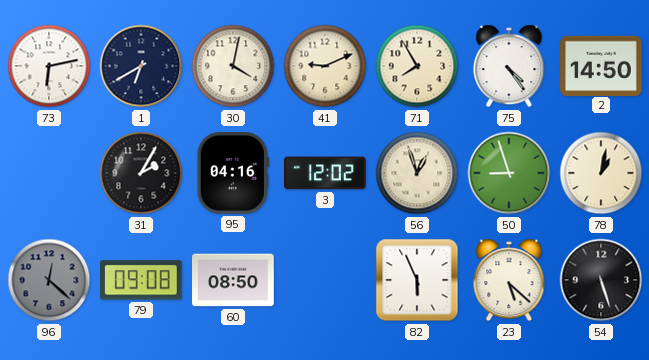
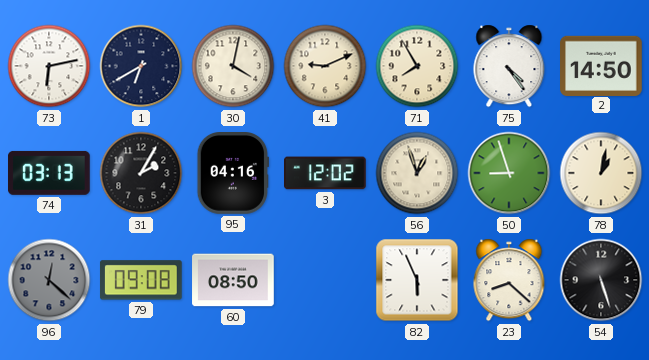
74: none -> 03:13 (50, 173)
23: 5:22 -> 8:22 (509, 280)
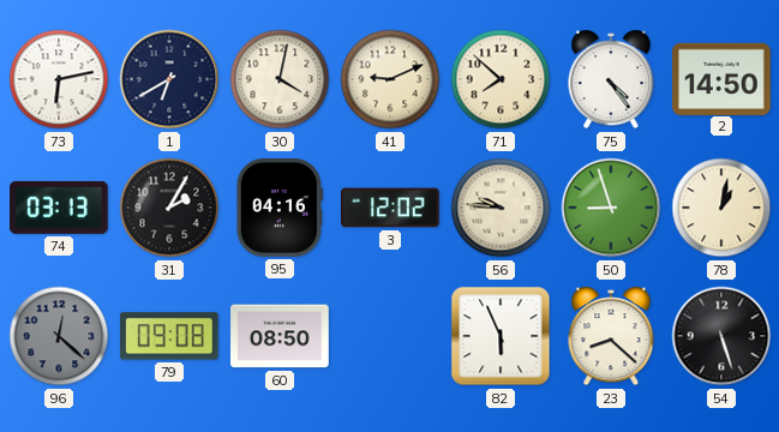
71: 7:55 -> 7:52 (501, 79)
56: 12:57 -> 9:46 (501, 208)
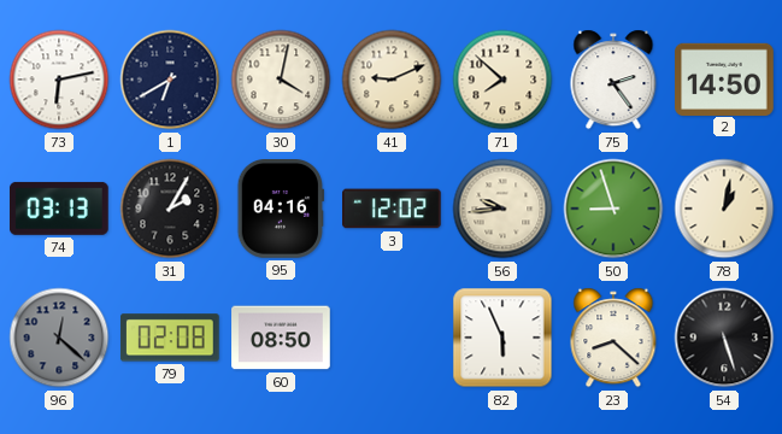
75: 4:24 -> 2:24 (613, 80)
56: 9:46 -> 9:44 (502, 209)
79: 09:08 -> 02:08 (170, 338)
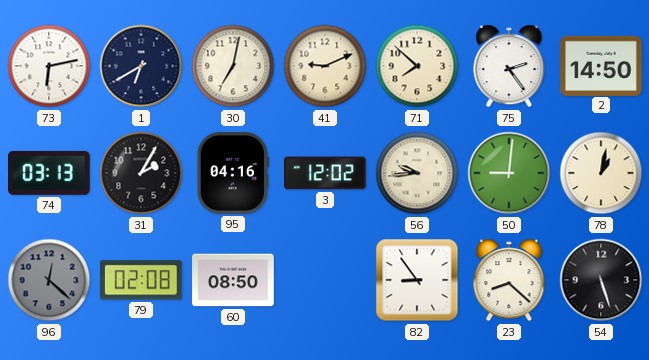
30: 4:02 -> 7:02 (233, 66)
50: 8:57 -> 9:01 (509, 173)
82: 5:56 -> 8:54 (417, 280)
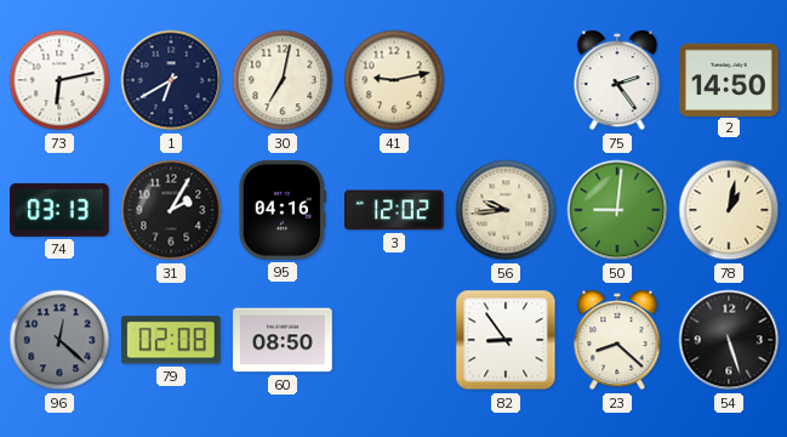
41: 9:11 -> 9:13 (394, 80)
71: 7:52 -> none (417, 66)
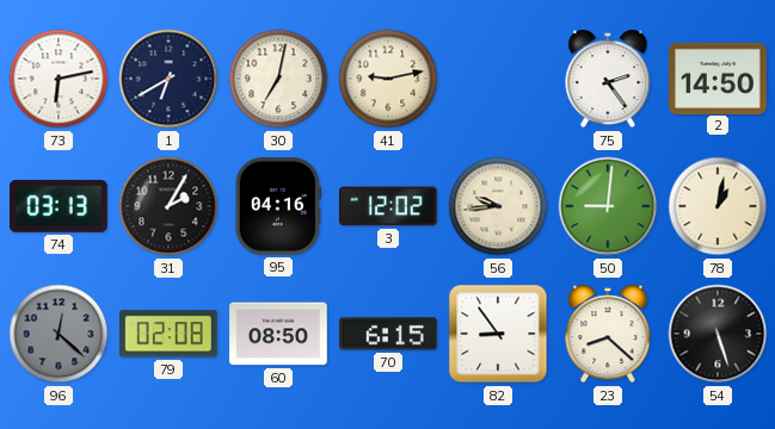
70: none -> 6:15 (389, 334)
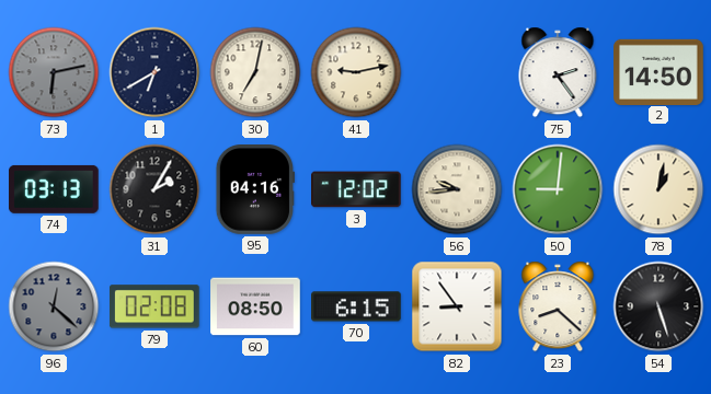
73 dial: white -> grey (54, 72)
